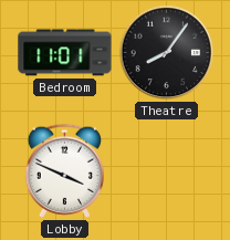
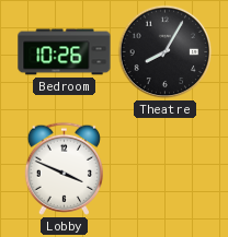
Bedroom: 11:01 -> 10:26 (65, 52)
Theatre: 8:06 -> 8:05 (166, 52)
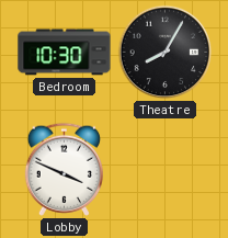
Bedroom: 10:26 -> 10:30 (65, 53)
